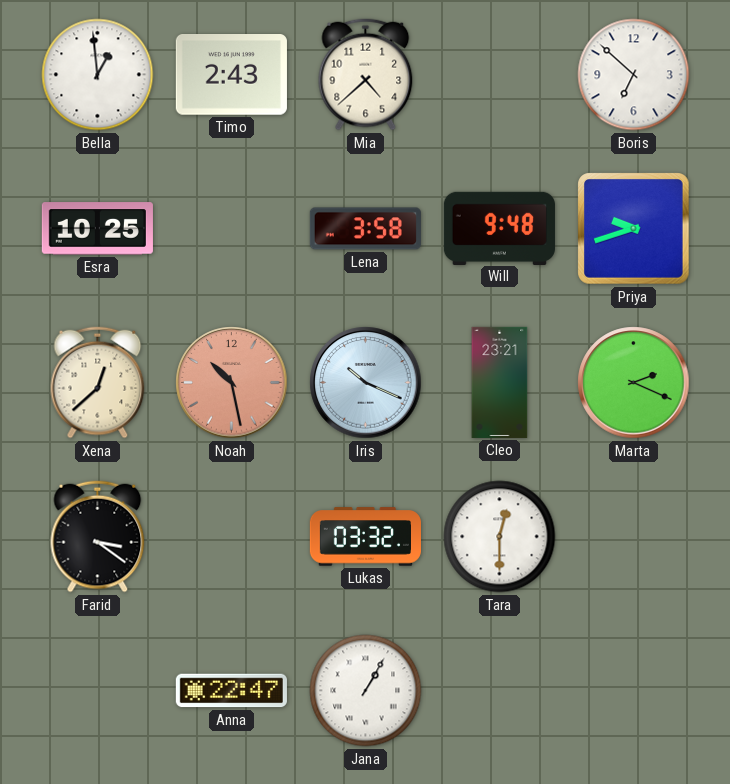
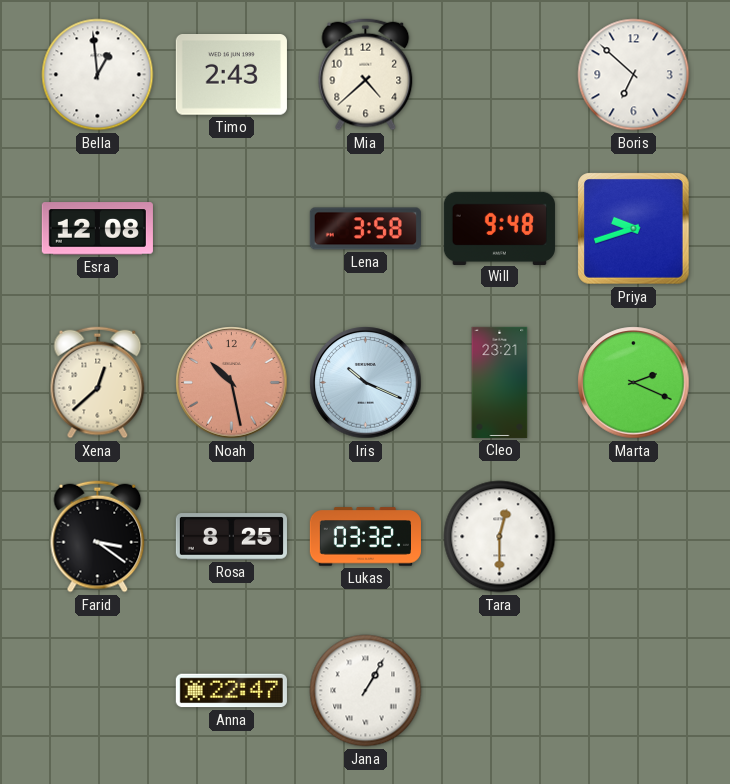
Esra: 10:25 -> 12:08 (97, 229)
Rosa: none -> 8:25 (231, 537)
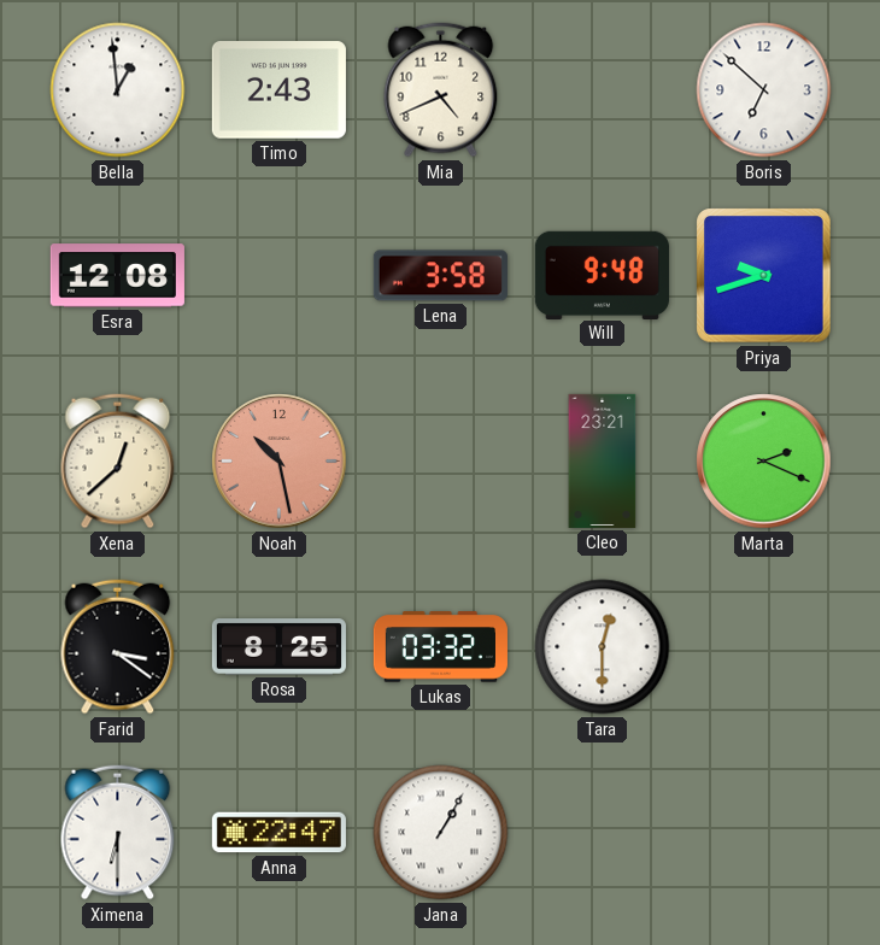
Mia: 4:38 -> 4:41 (441, 90)
Iris: 10:19 -> none (366, 383)
Ximena: none -> 6:30 (118, 833)
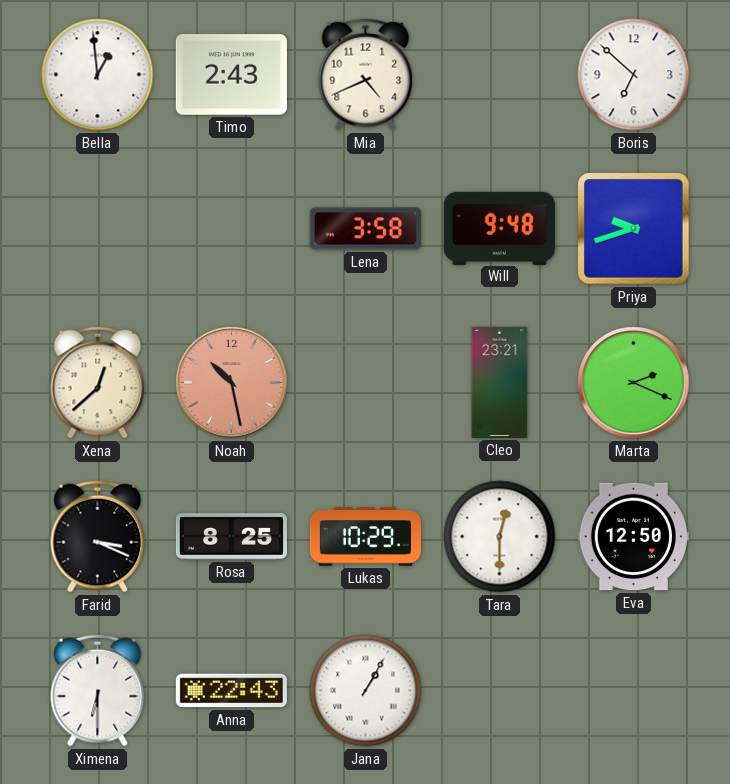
Esra: 12:08 -> none (117, 276)
Farid: 3:21 -> 3:19 (98, 537)
Lukas: 03:32 -> 10:29 (365, 537)
Eva: none -> 12:50 (633, 537)
Anna: 22:47 -> 22:43 (231, 691)
